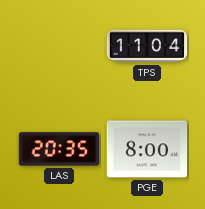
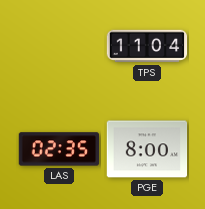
LAS: 20:35 -> 02:35 (59, 149)
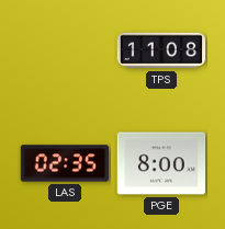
TPS: 11:04 -> 11:08 (161, 50)
